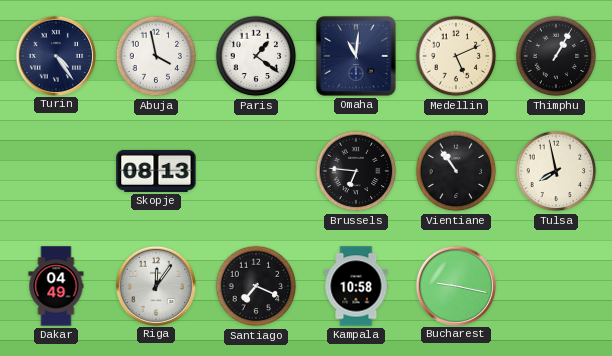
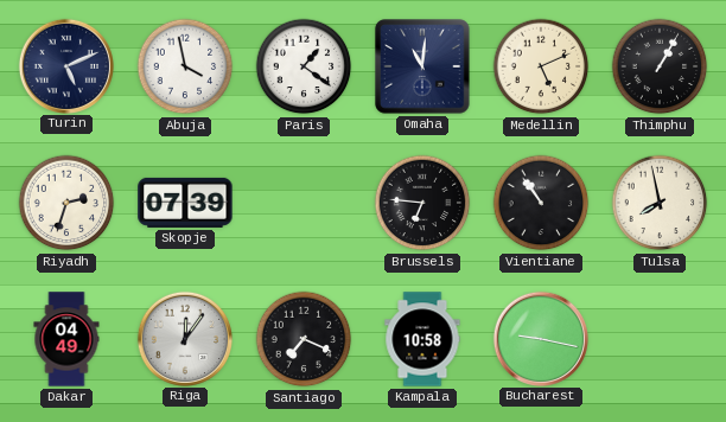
Turin: 4:24 -> 5:11 (65, 65)
Riyadh: none -> 2:33 (66, 203)
Skopje: 08:13 -> 07:39 (185, 203)
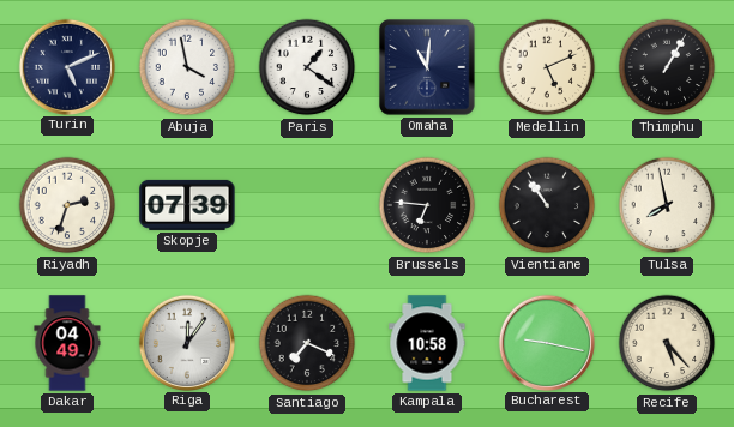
Recife: none -> 5:23 (667, 343)
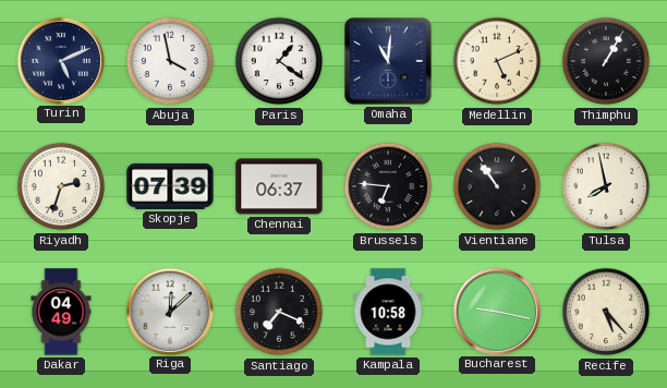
Chennai: none -> 06:37 (279, 186)
Riga: 12:06 -> 12:08 (169, 311)
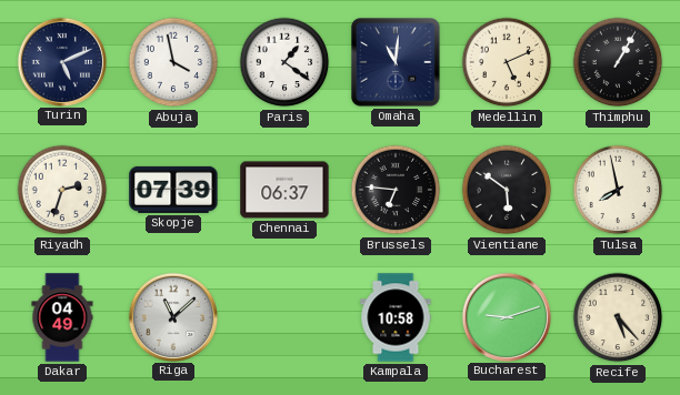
Vientiane: 10:54 -> 5:51 (507, 190)
Riga: 12:08 -> 11:08 (172, 316)
Santiago: 7:19 -> none (279, 312)
Bucharest: 9:17 -> 9:12 (506, 316)
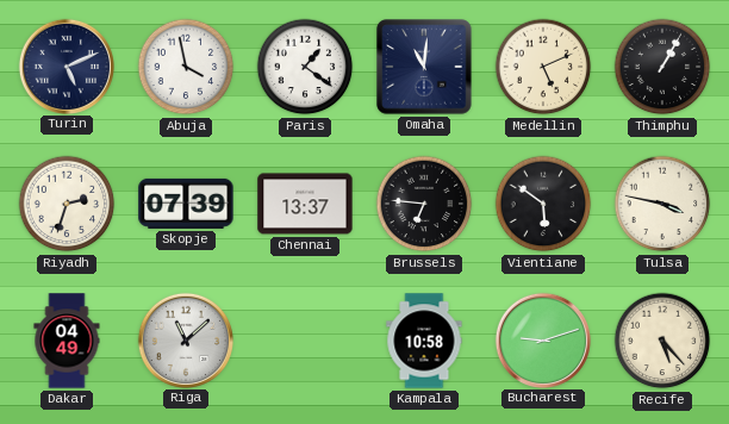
Chennai: 06:37 -> 13:37 (305, 204)
Tulsa: 7:58 -> 3:47 (662, 204)
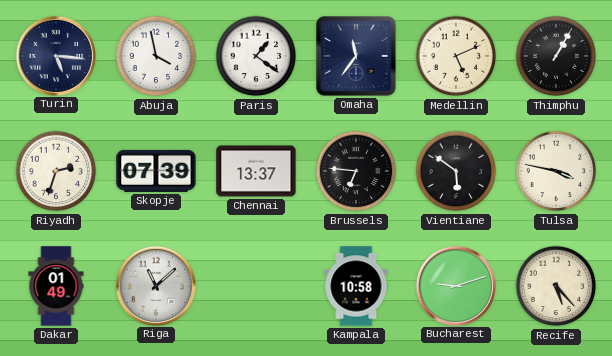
Turin: 5:11 -> 5:16 (55, 55)
Omaha: 11:01 -> 11:36 (356, 56)
Dakar: 04:49 -> 01:49 (56, 286)
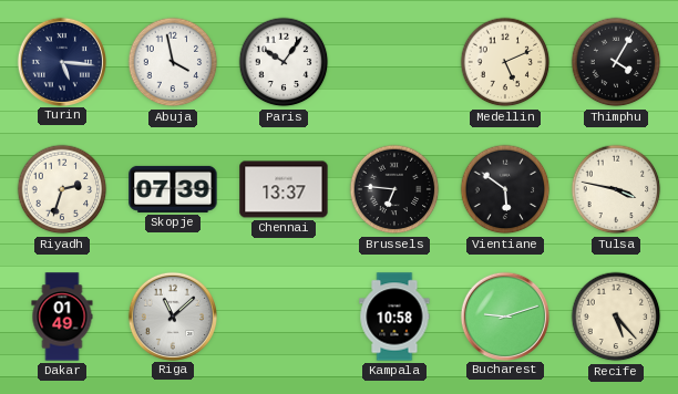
Paris: 1:21 -> 10:06 (284, 62)
Omaha: 11:36 -> none (356, 56)
Thimphu: 1:05 -> 4:05 (616, 62)
